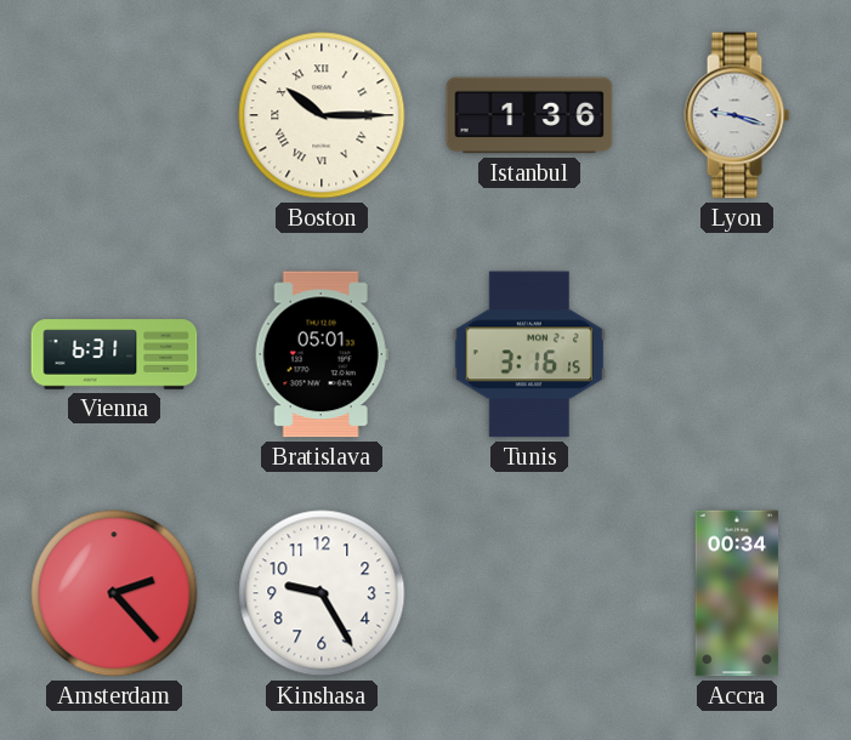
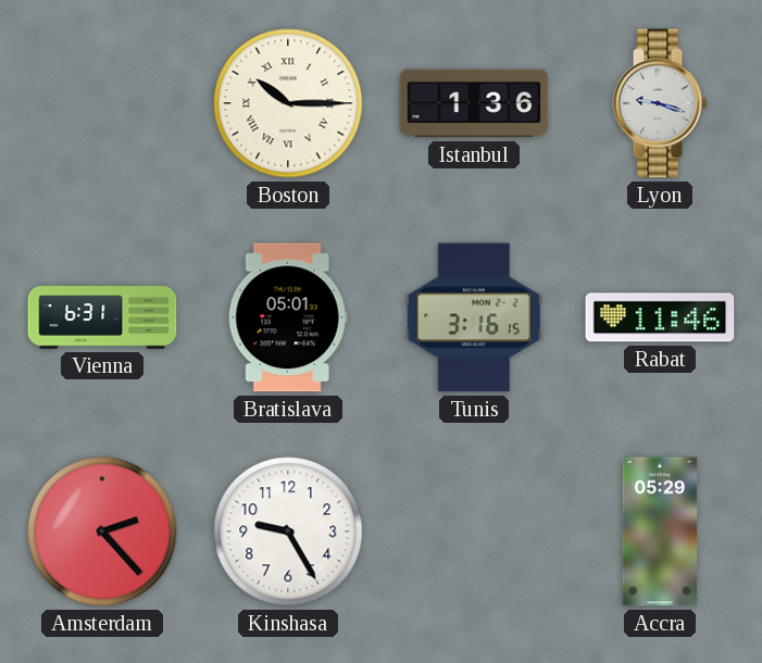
Rabat: none -> 11:46 (660, 317)
Accra: 00:34 -> 05:29 (660, 531)
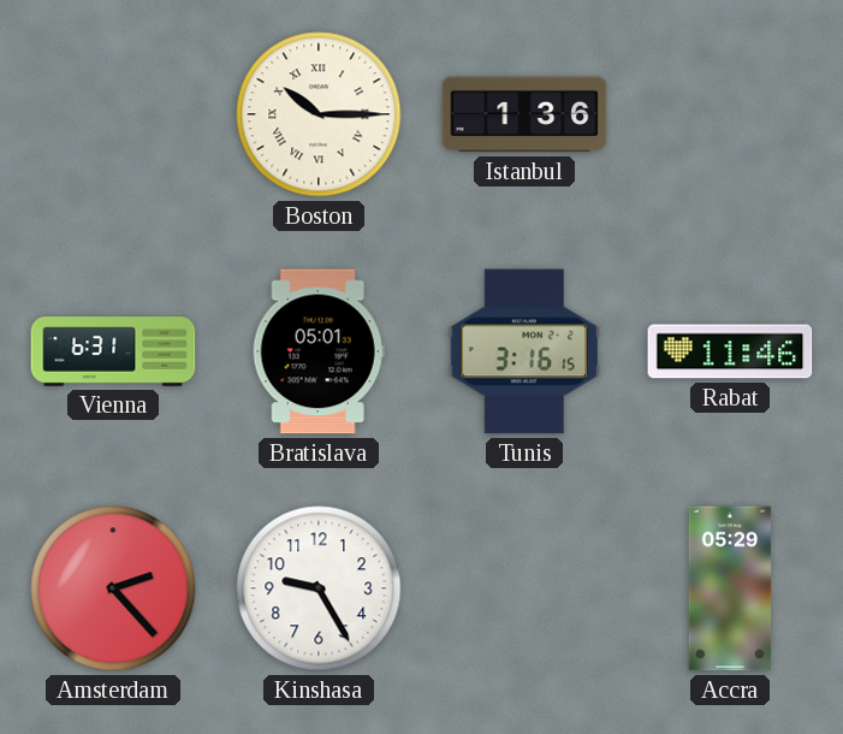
Lyon: 9:18 -> none (660, 103)
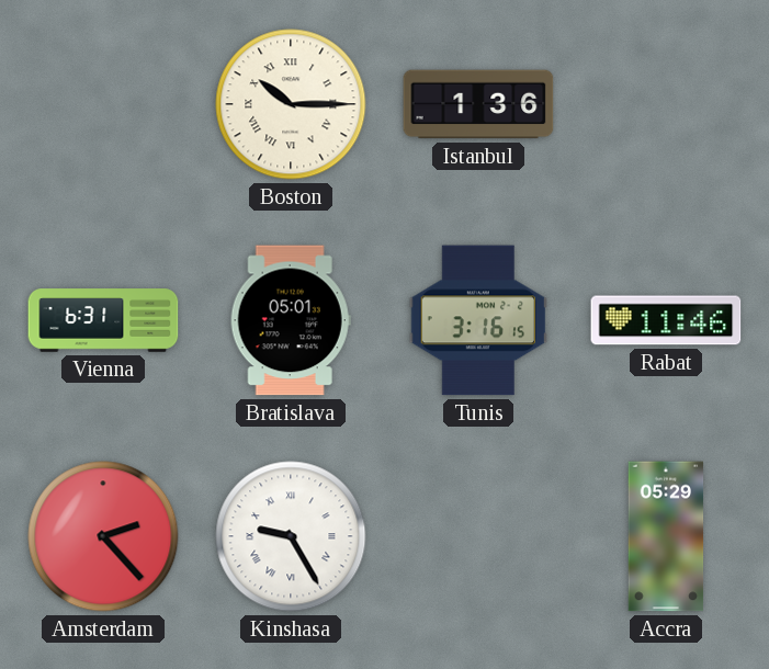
Kinshasa numerals: Arabic -> Roman (291, 536)
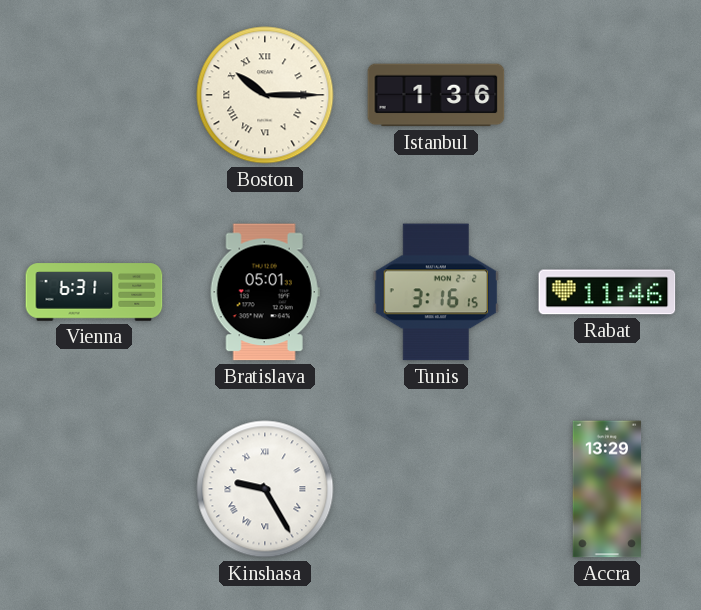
Amsterdam: 2:23 -> none (103, 536)
Accra: 05:29 -> 13:29 (607, 489)
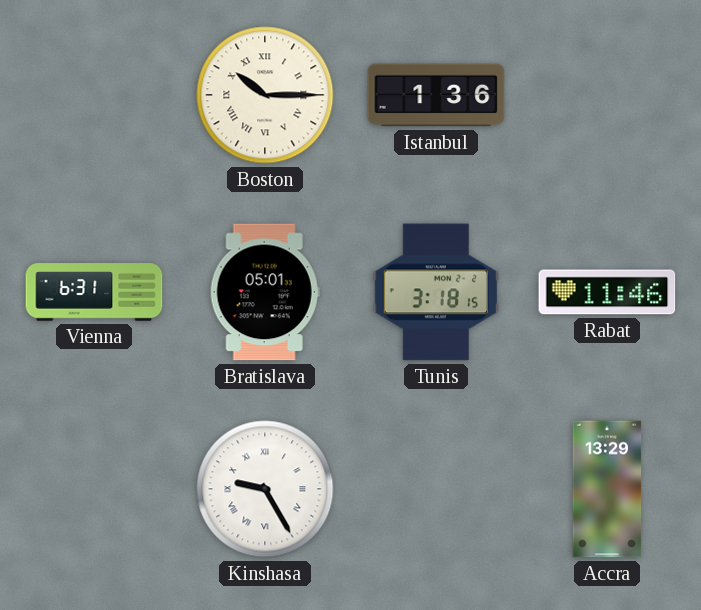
Tunis: 3:16 -> 3:18 (436, 292)
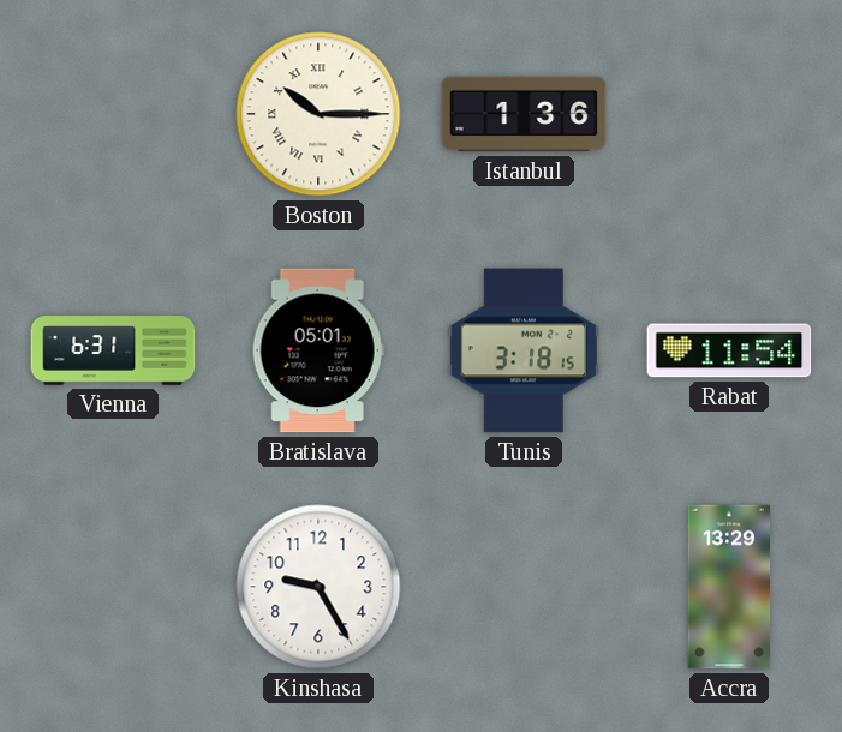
Rabat: 11:46 -> 11:54 (729, 350)
Kinshasa numerals: Roman -> Arabic (318, 587)
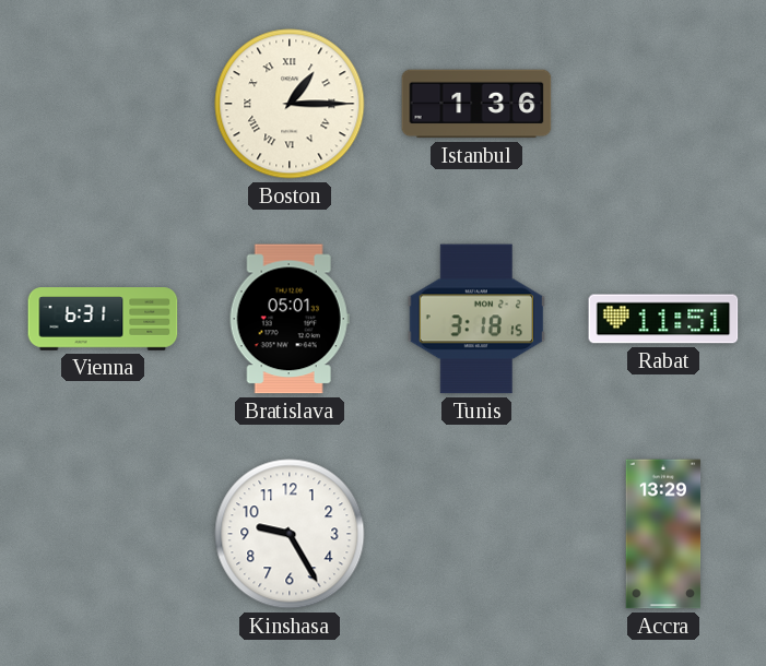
Boston: 10:15 -> 1:15 (290, 104)
Rabat: 11:54 -> 11:51 (663, 319)
